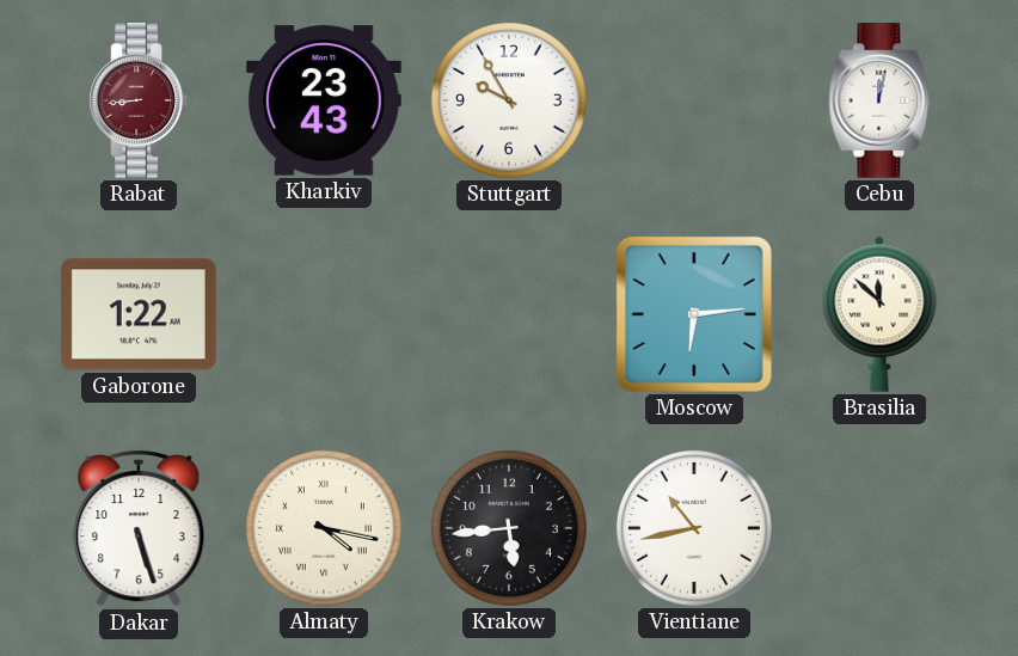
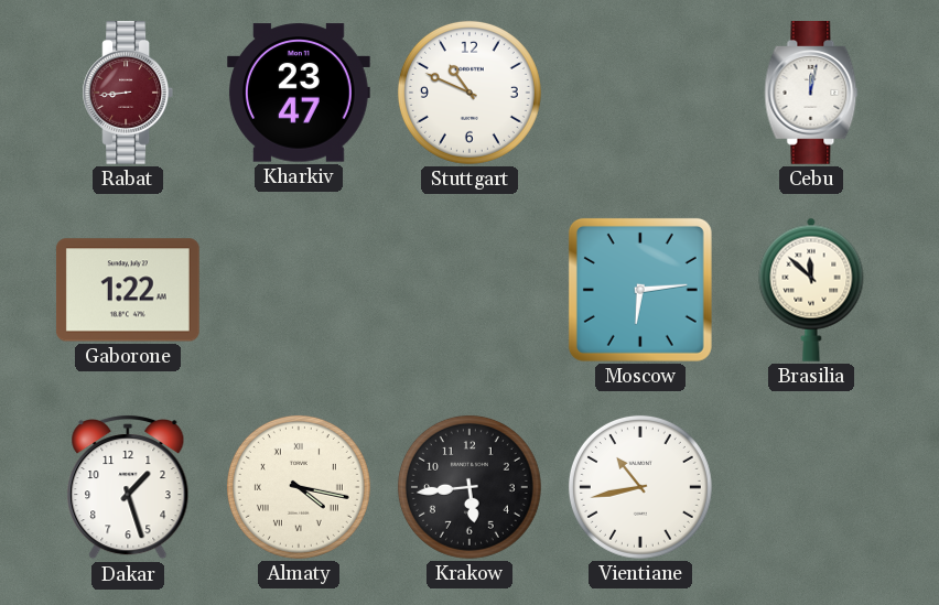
Kharkiv: 23:43 -> 23:47 (299, 93)
Stuttgart: 9:55 -> 10:49 (469, 93)
Dakar: 5:27 -> 1:27 (128, 488)
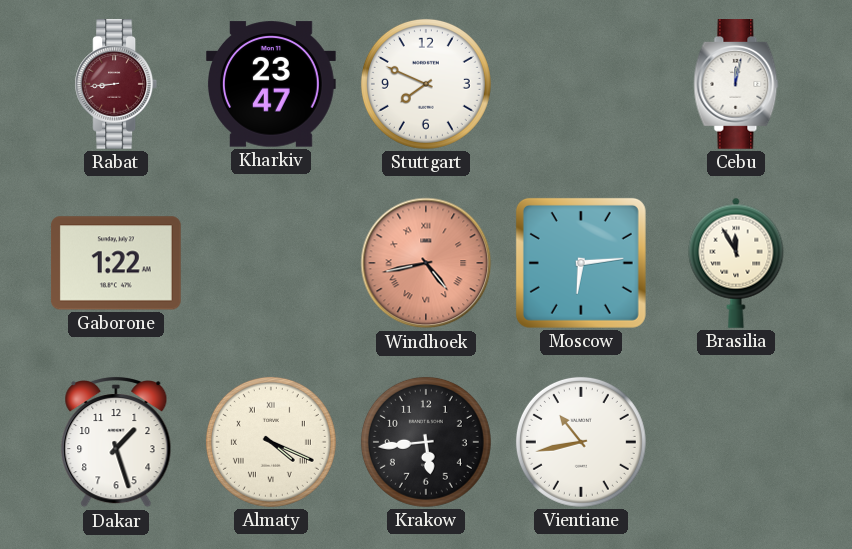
Stuttgart: 10:49 -> 7:49 (426, 84)
Windhoek: none -> 4:43 (426, 263)
Brasilia: 11:52 -> 11:55 (736, 263)
Almaty: 4:17 -> 4:19 (271, 442)
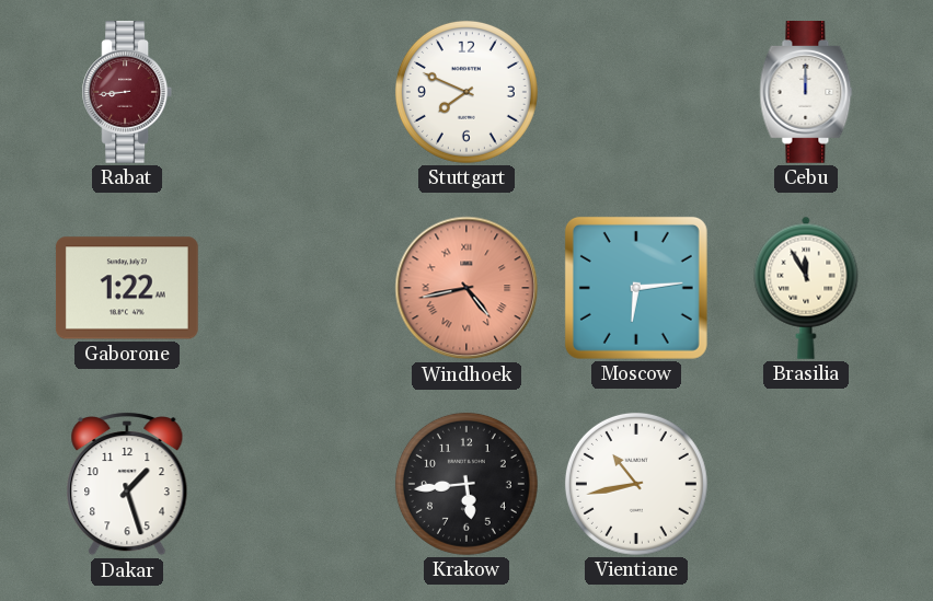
Kharkiv: 23:47 -> none (271, 84)
Cebu: 12:02 -> 12:00 (806, 93)
Almaty: 4:19 -> none (271, 442)
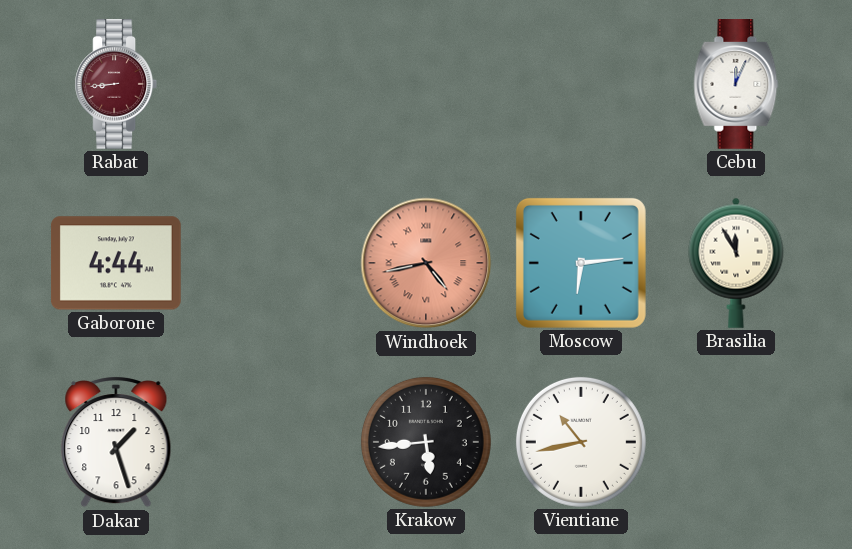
Stuttgart: 7:49 -> none (466, 92)
Cebu: 12:00 -> 12:04 (736, 85)
Gaborone: 1:22 -> 4:44 (116, 263)
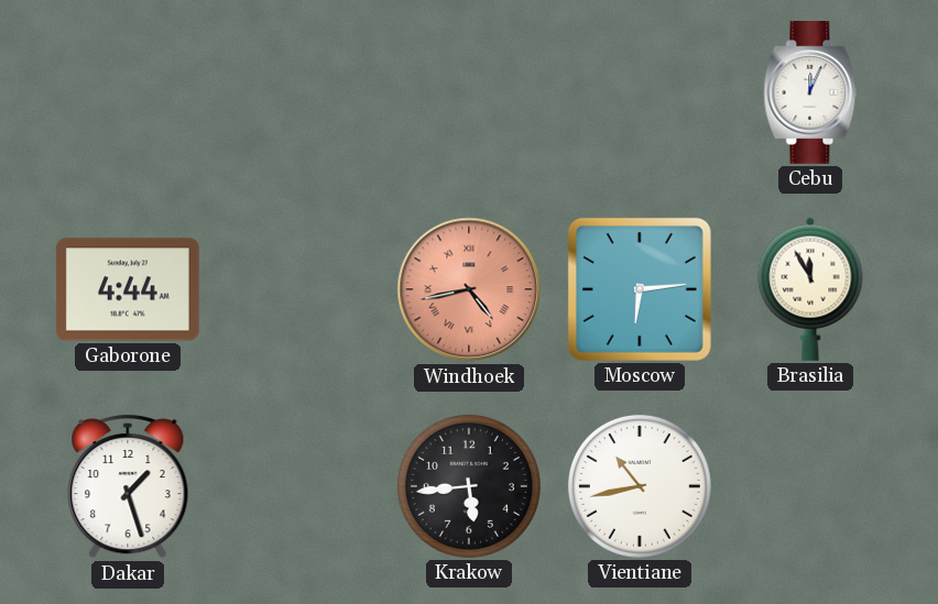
Rabat: 8:44 -> none (116, 85)
